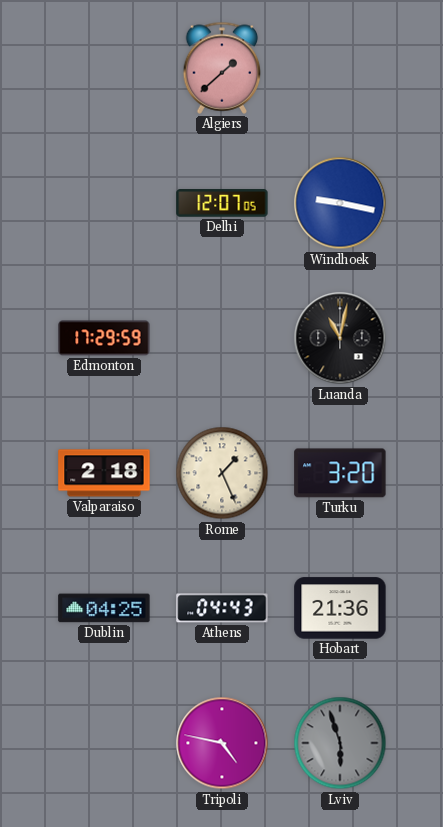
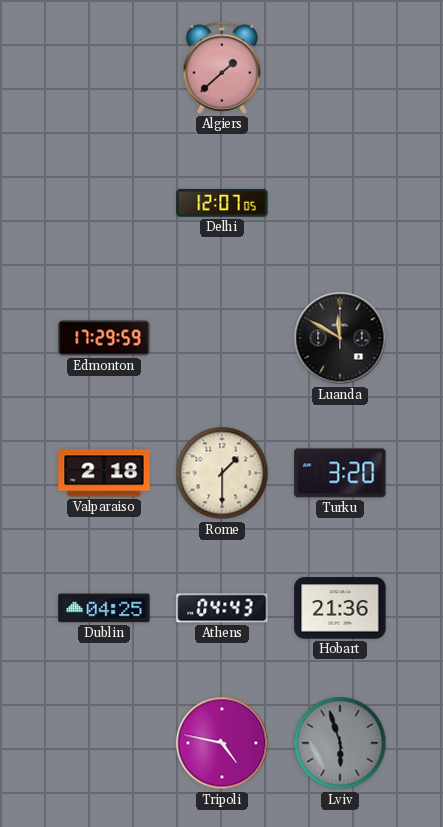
Windhoek: 9:17 -> none (340, 203)
Luanda: 11:02 -> 11:50 (340, 338)
Rome: 1:26 -> 1:30 (222, 473)
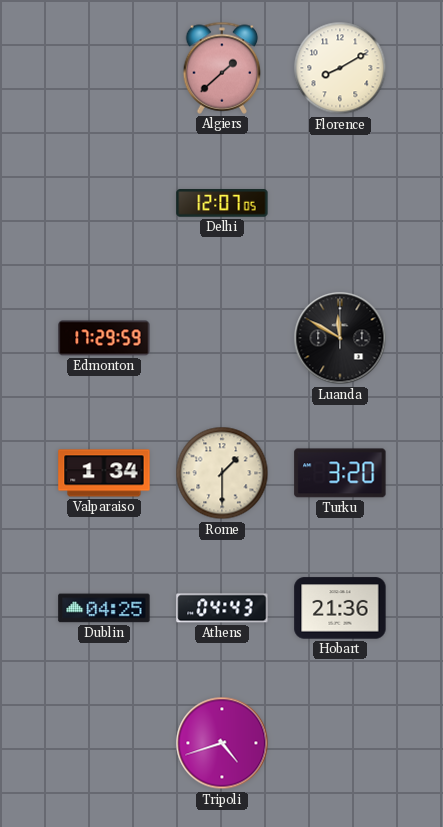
Florence: none -> 8:10 (340, 68)
Valparaiso: 2:18 -> 1:34 (104, 473)
Tripoli: 4:47 -> 4:42 (222, 743)
Lviv: 5:57 -> none (340, 743)
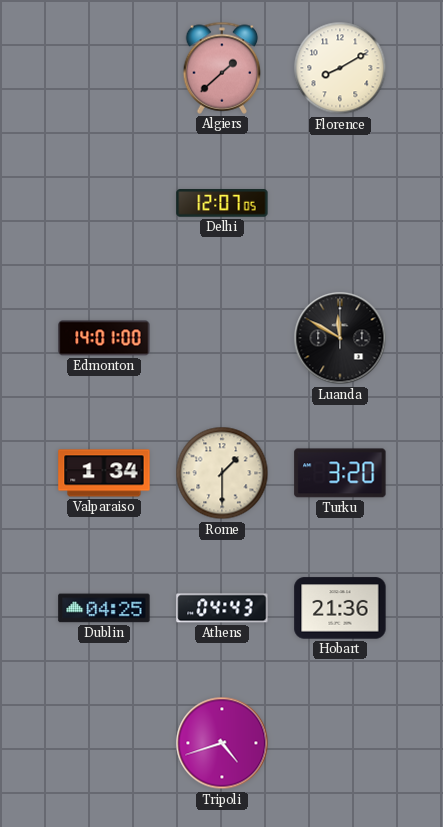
Edmonton: 17:29 -> 14:01 (104, 338)
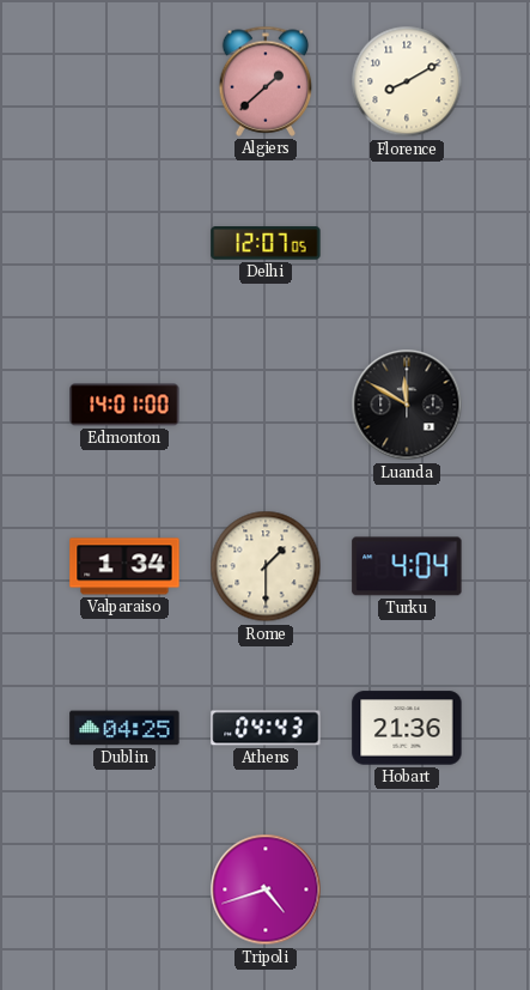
Turku: 3:20 -> 4:04 (407, 566)
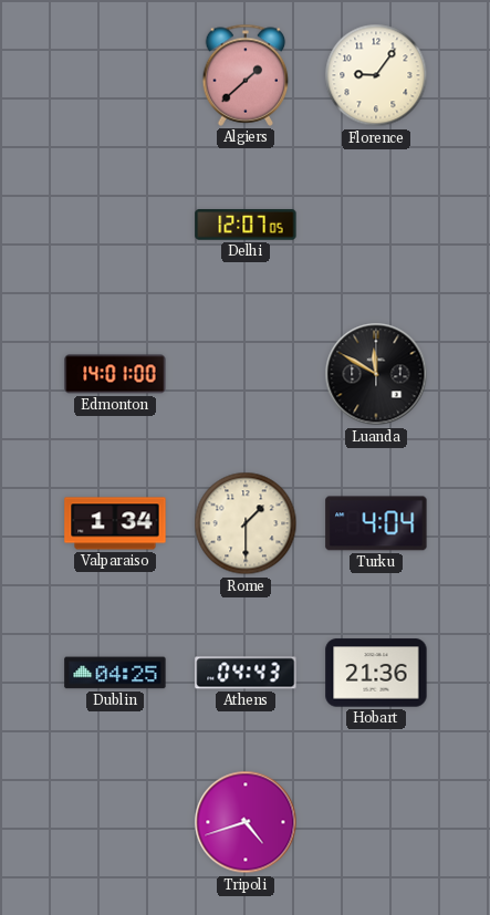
Florence: 8:10 -> 9:06 (376, 75)
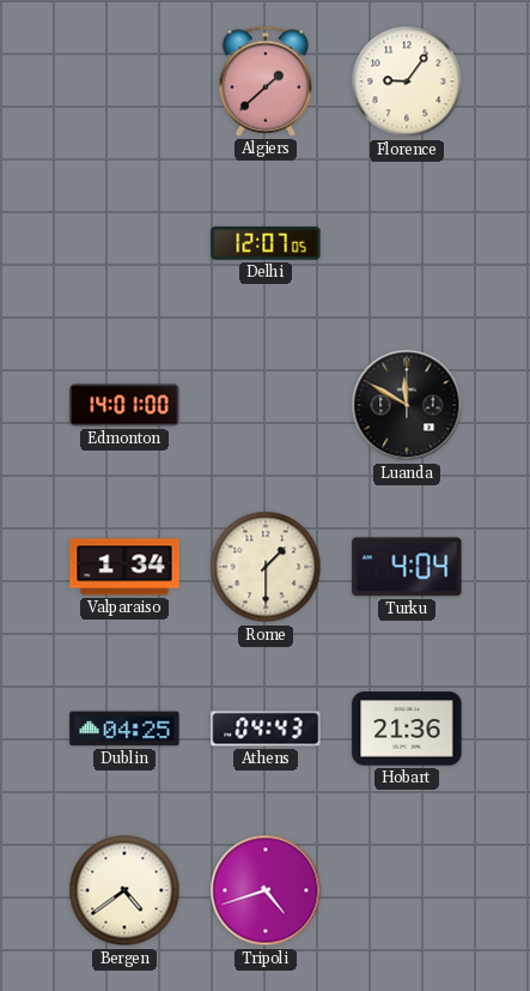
Bergen: none -> 4:39 (124, 890)
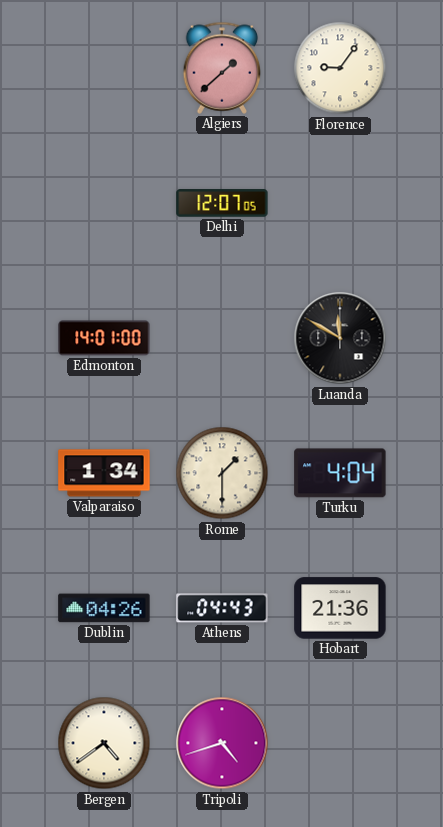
Dublin: 04:25 -> 04:26 (104, 608)
